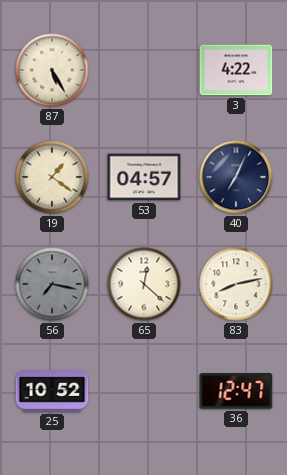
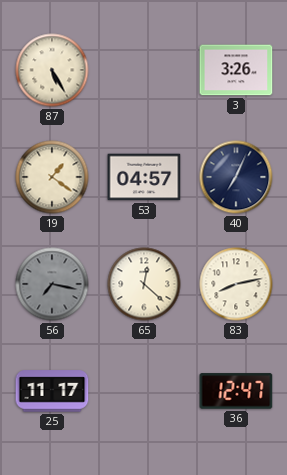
3: 4:22 -> 3:26 (236, 70)
25: 10:52 -> 11:17 (52, 391)
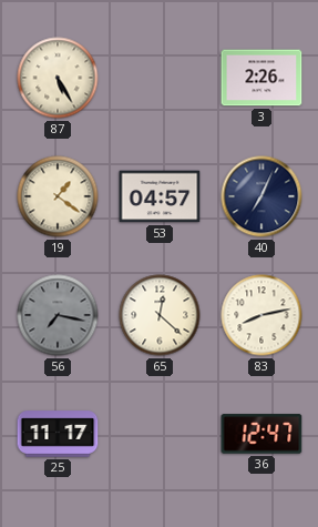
3: 3:26 -> 2:26 (261, 78)
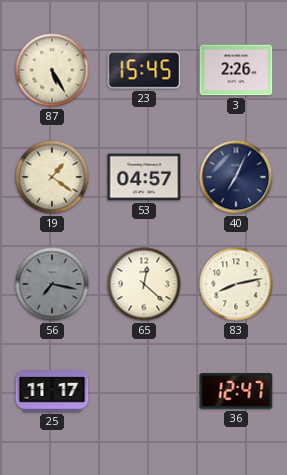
23: none -> 15:45 (144, 70)
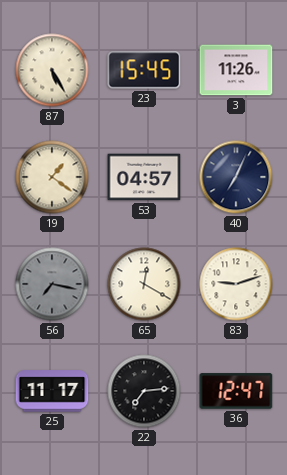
3: 2:26 -> 11:26 (236, 70)
65: 12:22 -> 12:20 (144, 284)
83: 8:13 -> 9:12 (236, 284)
22: none -> 7:14 (144, 391)
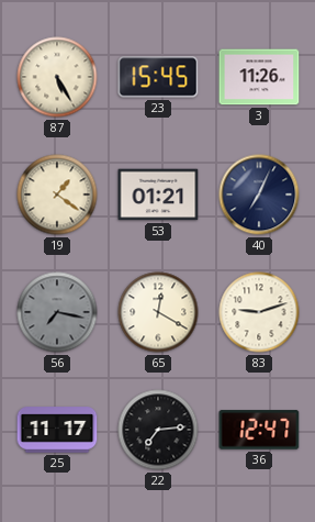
53: 04:57 -> 01:21 (158, 195)
